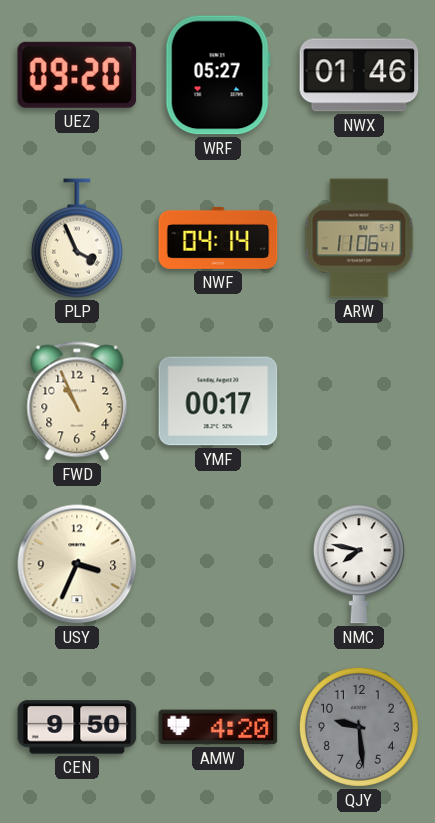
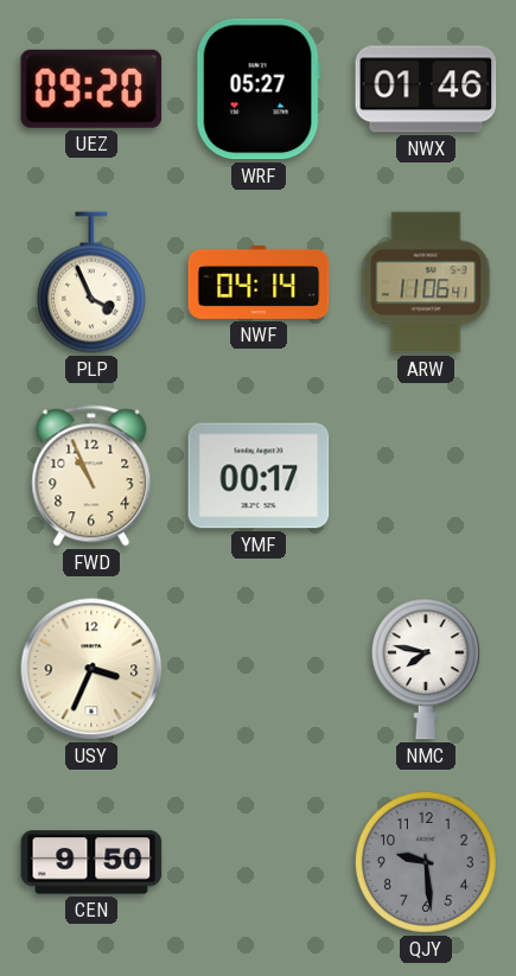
AMW: 4:20 -> none (218, 727)
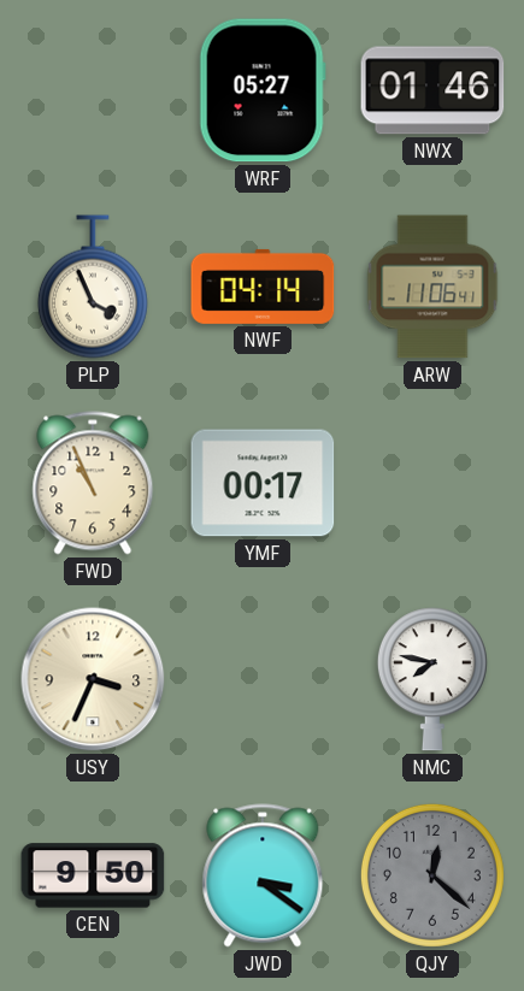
UEZ: 09:20 -> none (91, 89)
JWD: none -> 3:21 (263, 875)
QJY: 9:29 -> 12:22 (432, 875)
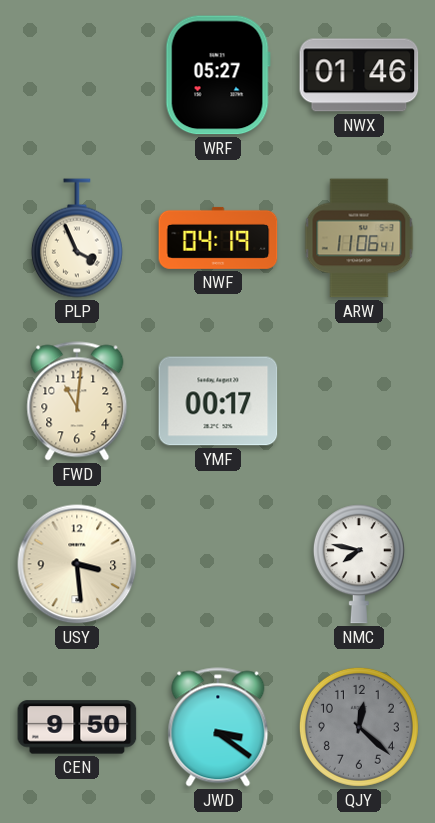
NWF: 04:14 -> 04:19 (218, 238)
FWD: 10:56 -> 11:01 (77, 401)
USY: 3:34 -> 3:29 (77, 564)
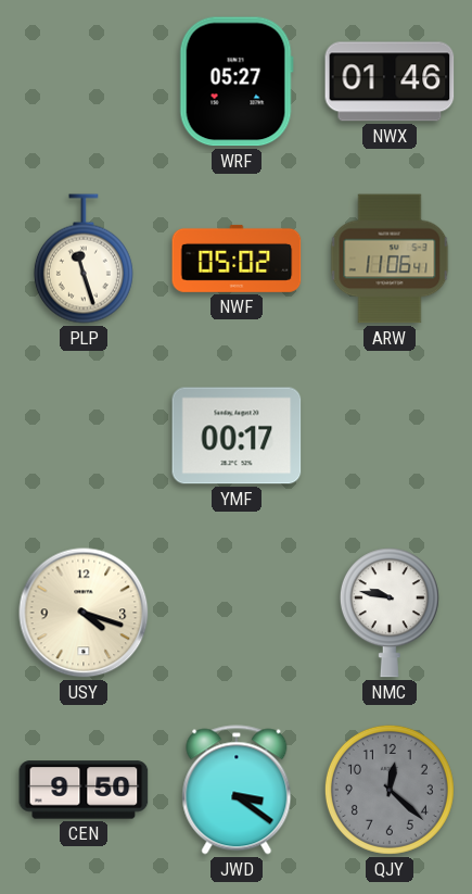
PLP: 3:56 -> 11:27 (84, 259)
NWF: 04:19 -> 05:02 (237, 259)
FWD: 11:01 -> none (77, 401)
USY: 3:29 -> 4:18 (84, 613)
NMC: 7:47 -> 9:47 (390, 613)
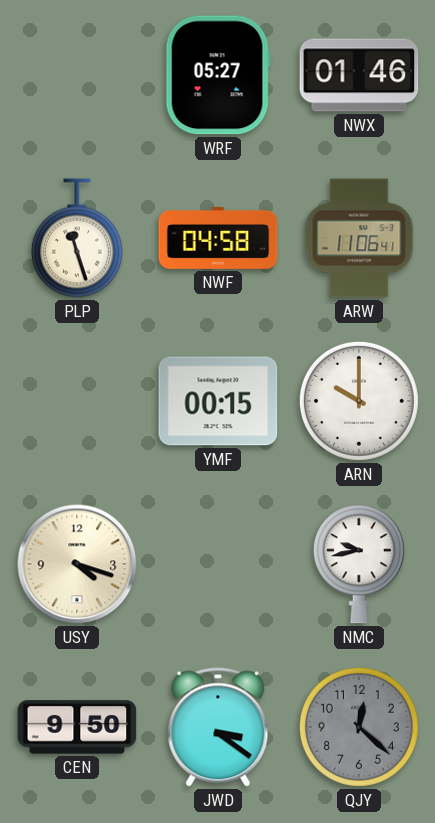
NWF: 05:02 -> 04:58 (218, 238)
YMF: 00:17 -> 00:15 (218, 401)
ARN: none -> 10:00 (359, 401)
NMC: 9:47 -> 9:43 (359, 564)
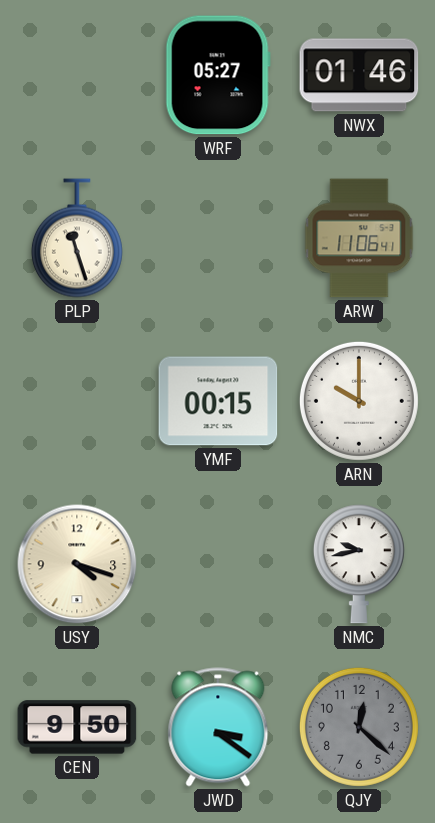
NWF: 04:58 -> none (218, 238)
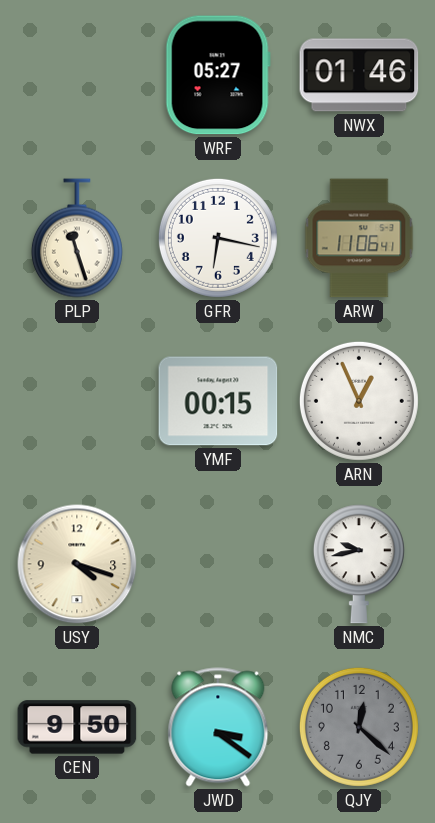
GFR: none -> 6:17 (218, 238)
ARN: 10:00 -> 12:56 (359, 401)
